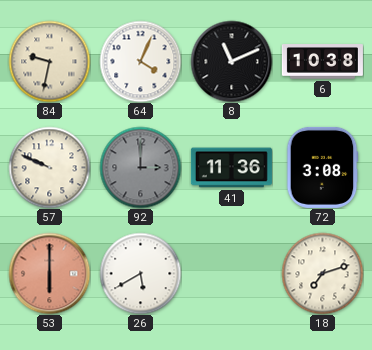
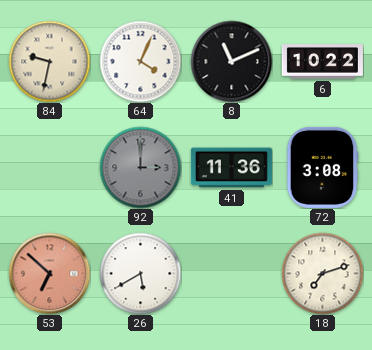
6: 10:38 -> 10:22 (322, 62)
57: 9:49 -> none (49, 167)
53: 6:00 -> 6:52 (49, 273)
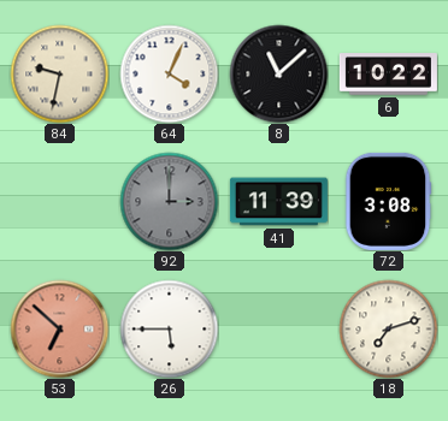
8: 11:11 -> 11:08 (278, 73)
41: 11:36 -> 11:39 (278, 202)
26: 5:40 -> 5:45 (169, 328)
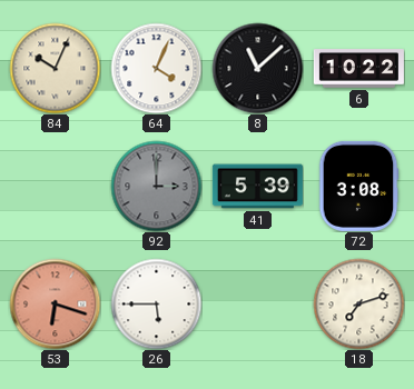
84: 9:32 -> 10:04 (55, 68)
41: 11:39 -> 5:39 (257, 187)
53: 6:52 -> 6:18 (55, 303)
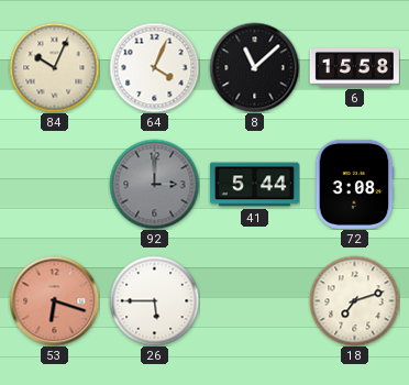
6: 10:22 -> 15:58 (354, 68)
41: 5:39 -> 5:44 (254, 185)
